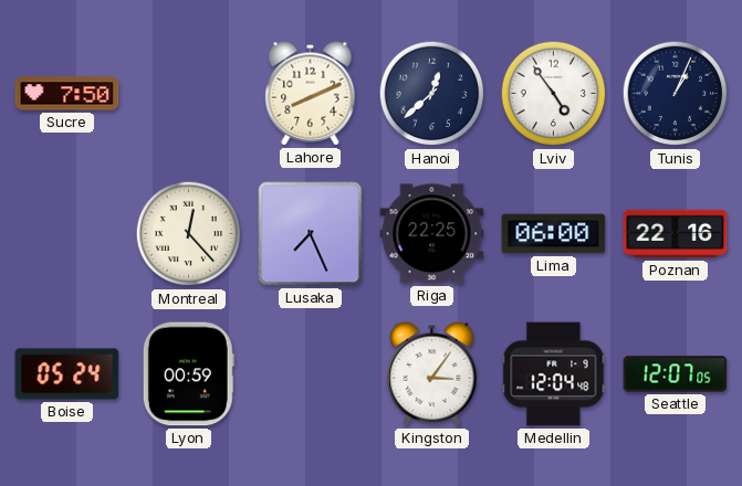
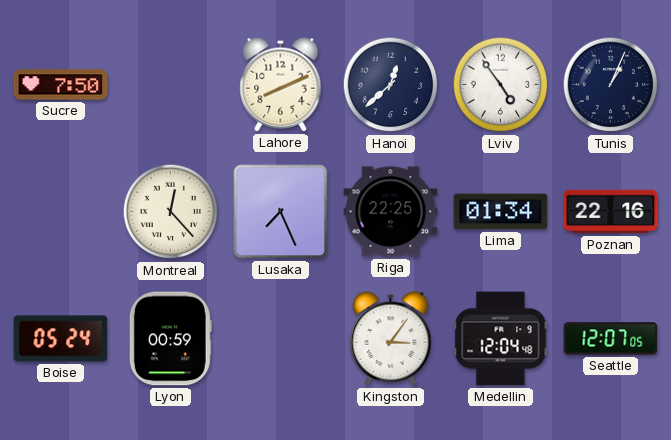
Lima: 06:00 -> 01:34 (501, 212)
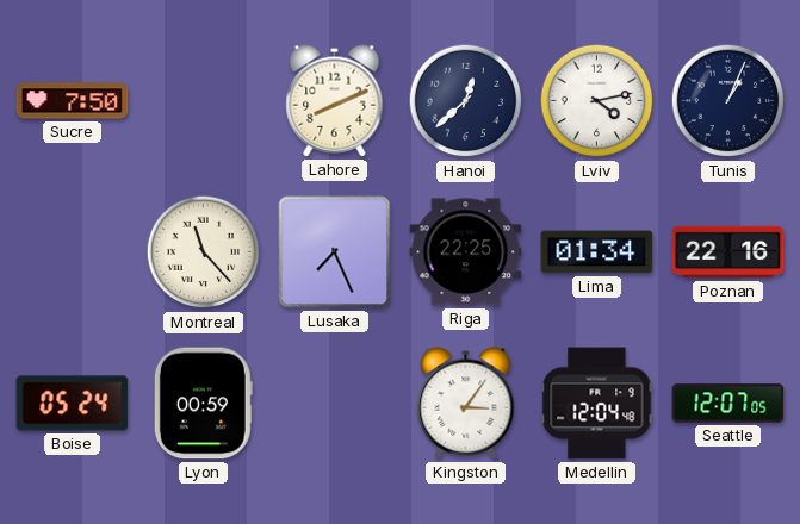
Lviv: 4:54 -> 4:13 (597, 101)
Montreal: 12:23 -> 11:23 (204, 252)
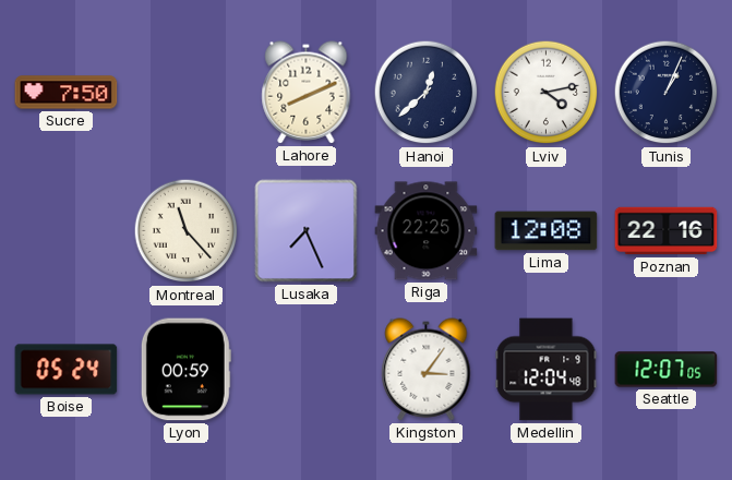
Lima: 01:34 -> 12:08 (547, 231)
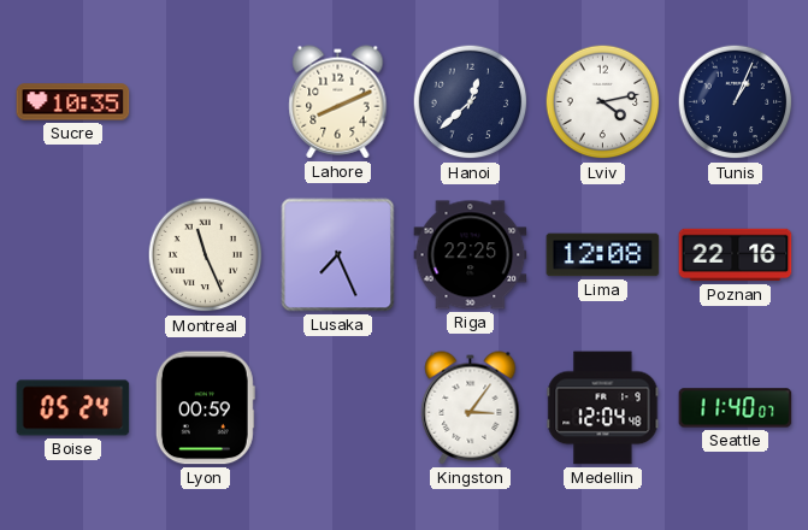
Sucre: 7:50 -> 10:35 (73, 102)
Montreal: 11:23 -> 11:26 (206, 255)
Seattle: 12:07 -> 11:40 (736, 408)
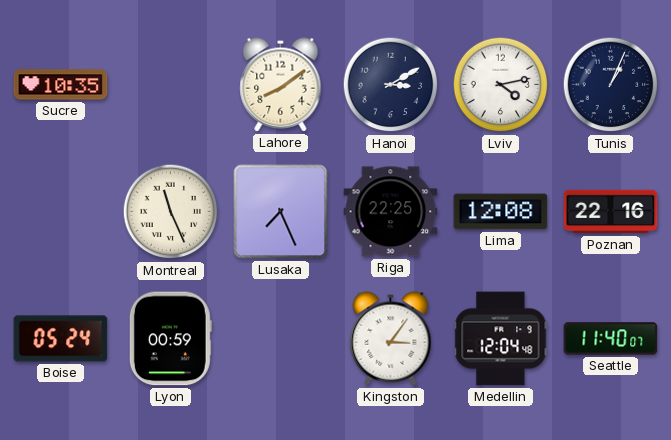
Lahore: 8:11 -> 8:09 (281, 85)
Hanoi: 12:38 -> 3:10 (391, 85)
